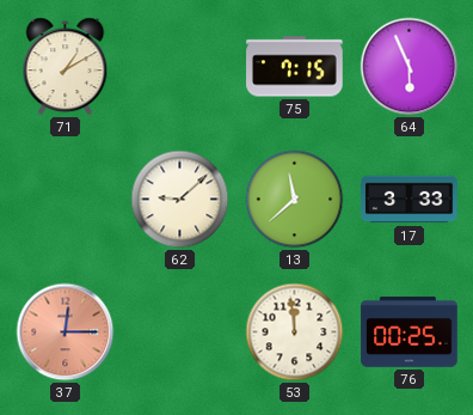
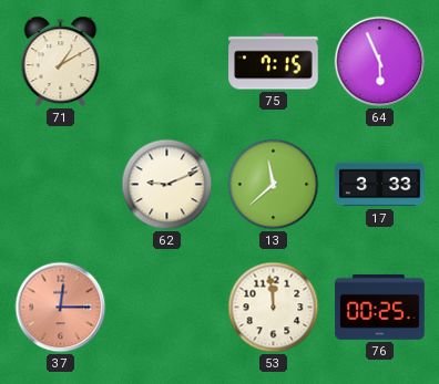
62: 9:08 -> 9:11 (167, 185)
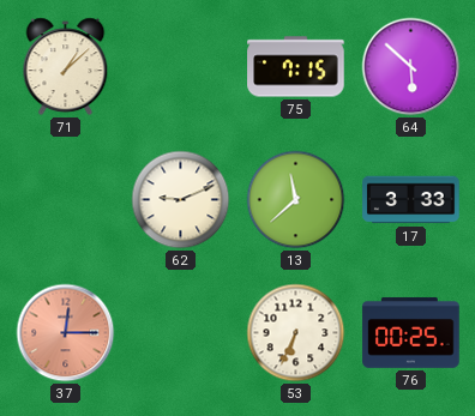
71: 1:10 -> 1:08 (66, 67)
64: 5:56 -> 5:52 (411, 67)
53: 11:59 -> 6:34 (296, 333)
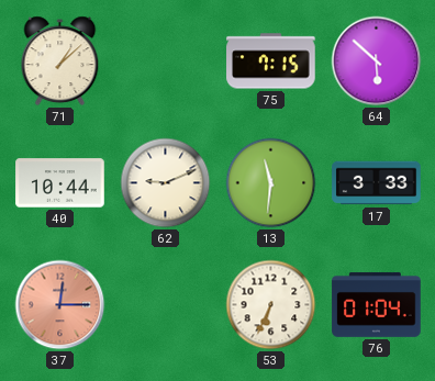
40: none -> 10:44 (60, 183)
13: 11:38 -> 11:31 (271, 183)
76: 00:25 -> 01:04 (377, 305)
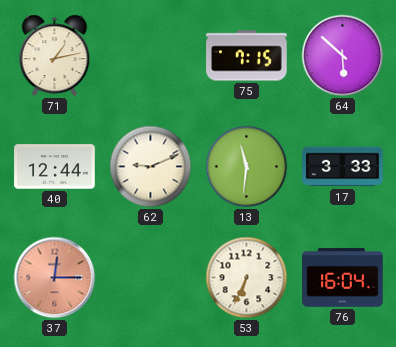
71: 1:08 -> 1:13 (55, 56)
40: 10:44 -> 12:44 (55, 167)
76: 01:04 -> 16:04 (343, 278)
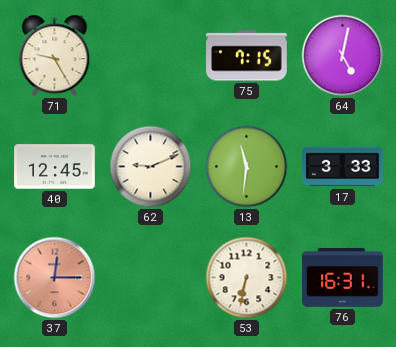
71: 1:13 -> 9:25 (55, 56)
64: 5:52 -> 5:02 (343, 56)
40: 12:44 -> 12:45 (55, 167)
53: 6:34 -> 6:32 (247, 278)
76: 16:04 -> 16:31 (343, 278)
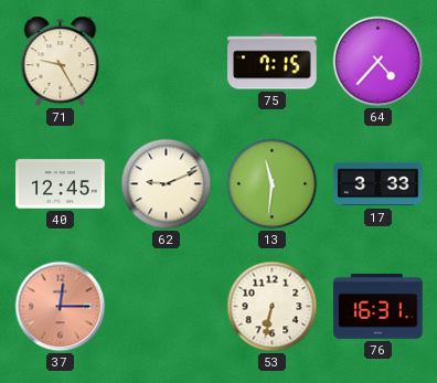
64: 5:02 -> 4:37 (379, 62)
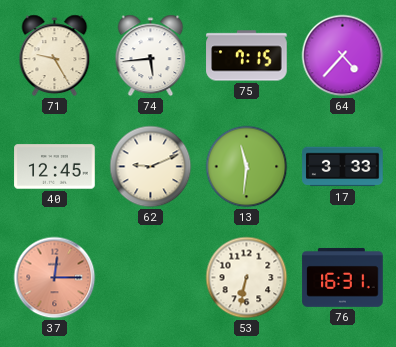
74: none -> 5:44 (151, 56)
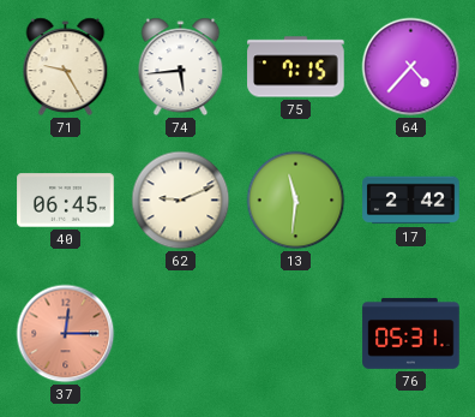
40: 12:45 -> 06:45 (66, 201)
17: 3:33 -> 2:42 (411, 201)
53: 6:32 -> none (247, 278)
76: 16:31 -> 05:31 (411, 334)
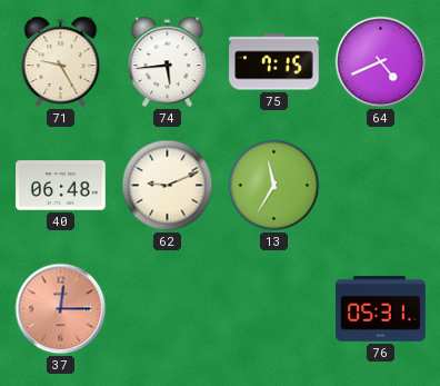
64: 4:37 -> 4:41 (381, 62)
40: 06:45 -> 06:48 (61, 186)
13: 11:31 -> 11:35 (274, 186)
17: 2:42 -> none (411, 201)
